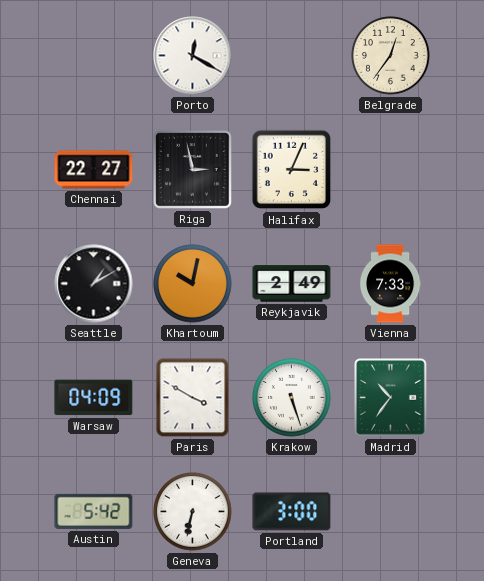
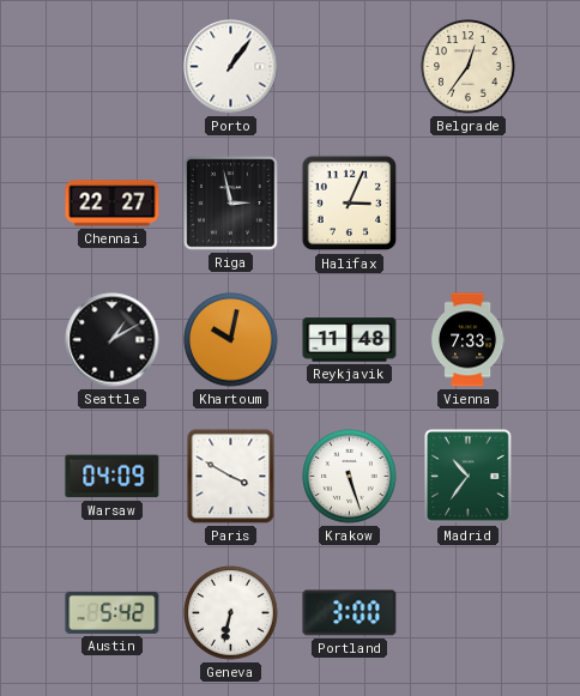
Porto: 12:20 -> 1:06 (231, 67)
Reykjavik: 2:49 -> 11:48 (350, 340)
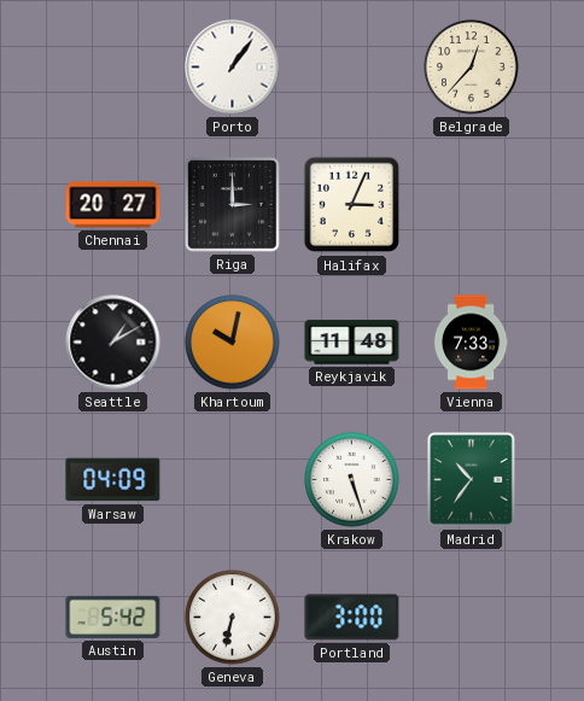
Belgrade: 12:36 -> 12:37 (472, 68)
Chennai: 22:27 -> 20:27 (113, 205)
Riga: 2:58 -> 3:00 (233, 205)
Paris: 3:50 -> none (231, 477)
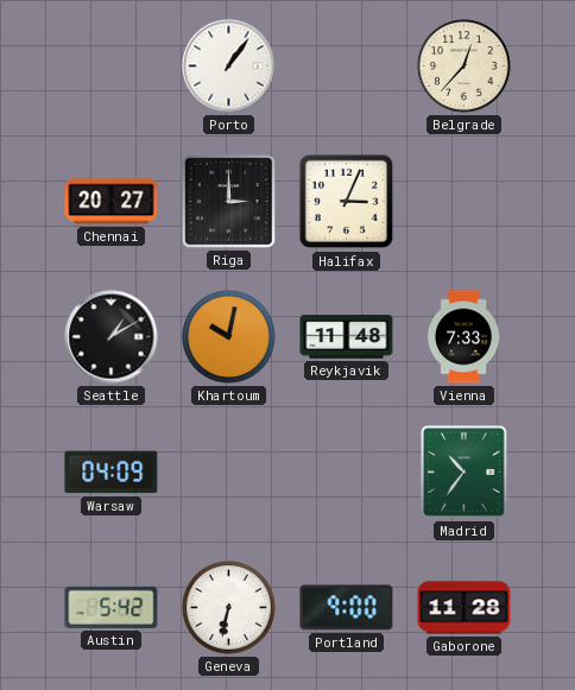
Krakow: 5:27 -> none (352, 480)
Portland: 3:00 -> 9:00 (347, 608)
Gaborone: none -> 11:28 (465, 608)
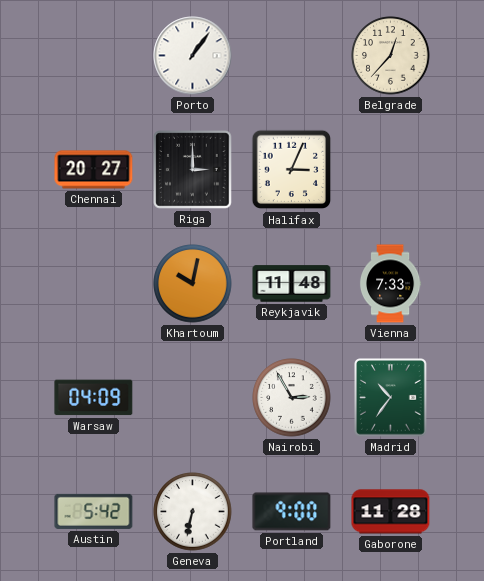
Seattle: 1:10 -> none (112, 337)
Nairobi: none -> 2:55 (292, 398)
